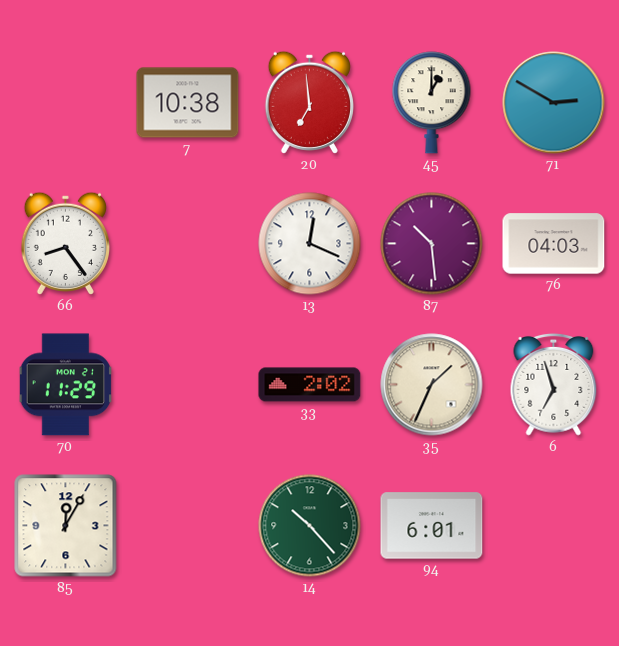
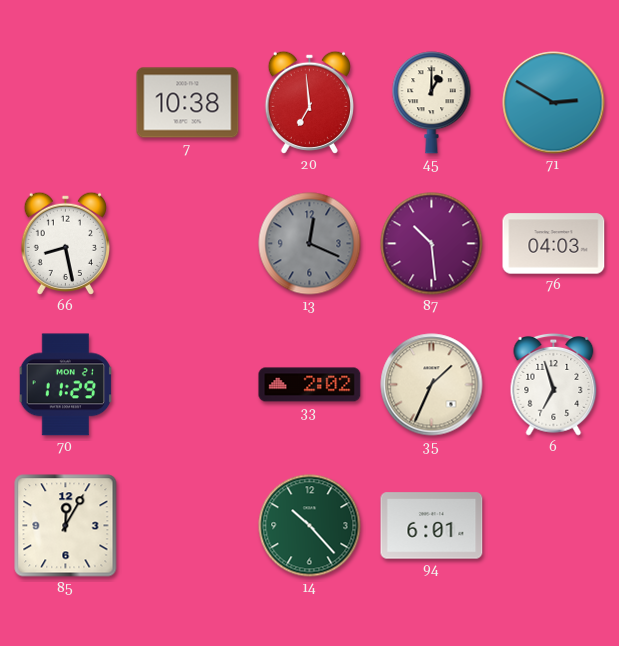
66: 8:24 -> 8:28 (65, 243)
13 dial: white -> grey (310, 244)
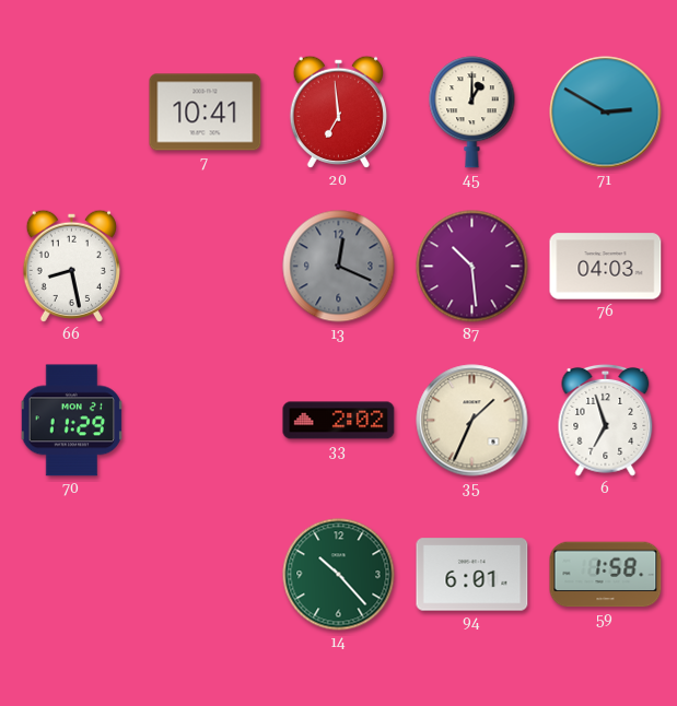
7: 10:38 -> 10:41 (206, 113)
85: 12:05 -> none (66, 526)
59: none -> 1:58 (606, 575)
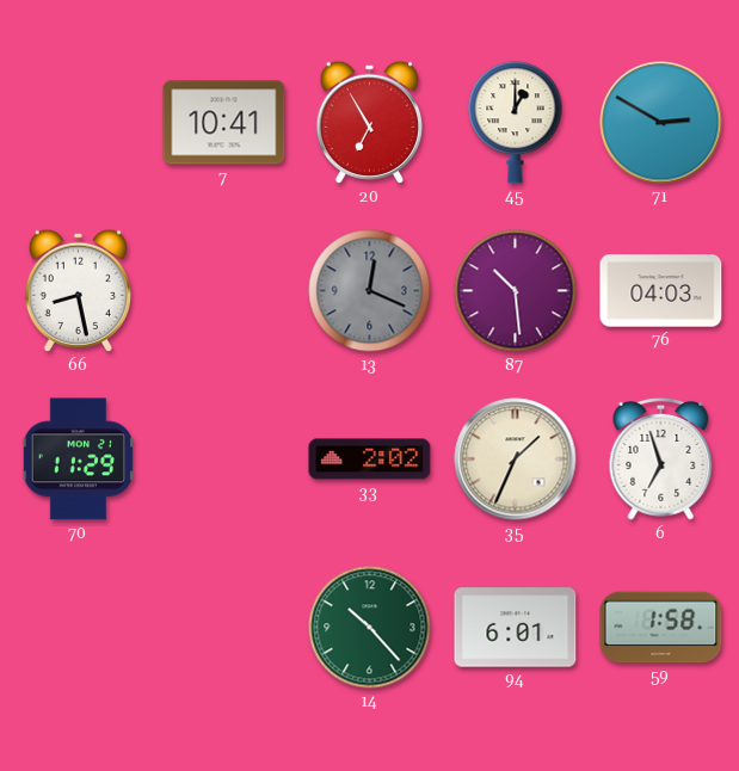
20: 6:59 -> 6:55 (369, 122)
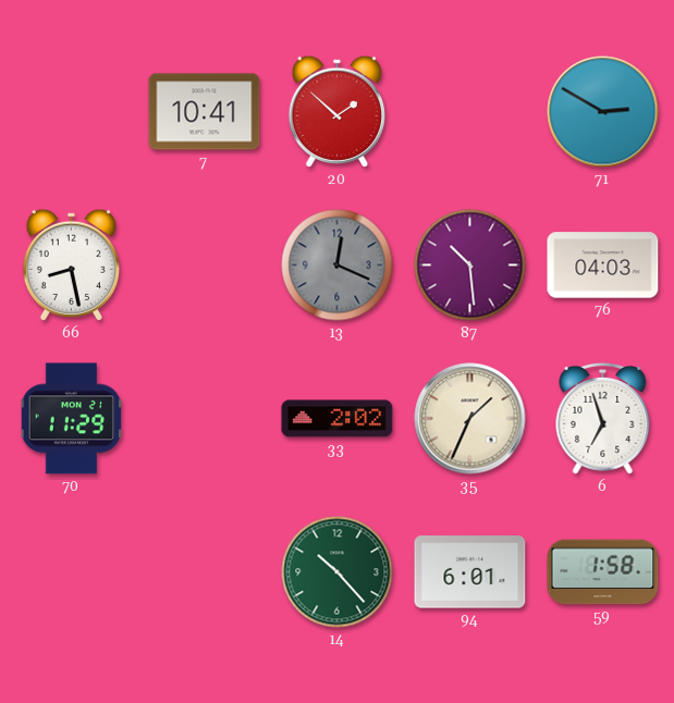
20: 6:55 -> 1:52 (336, 111)
45: 1:00 -> none (516, 123)
